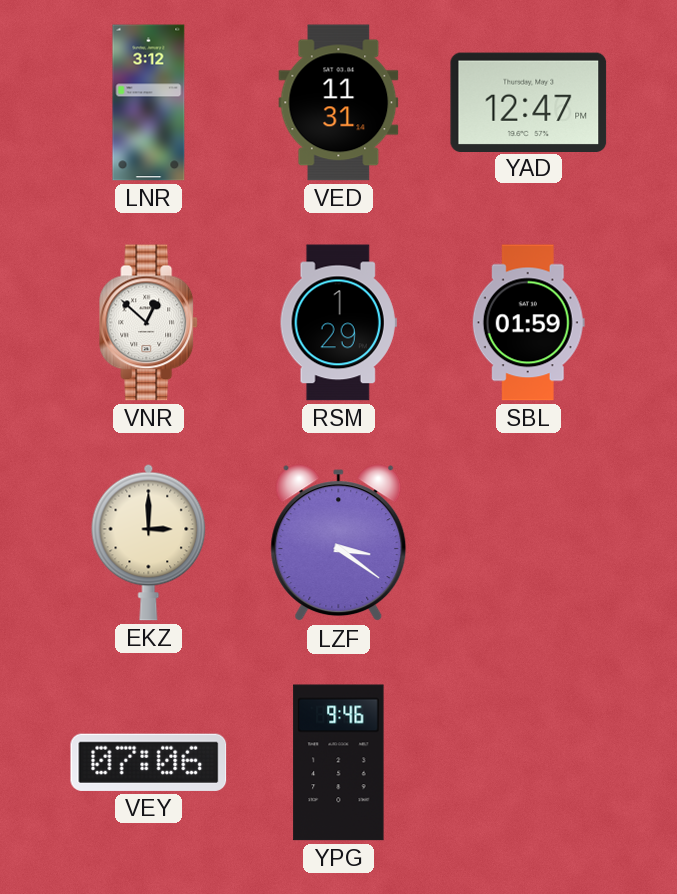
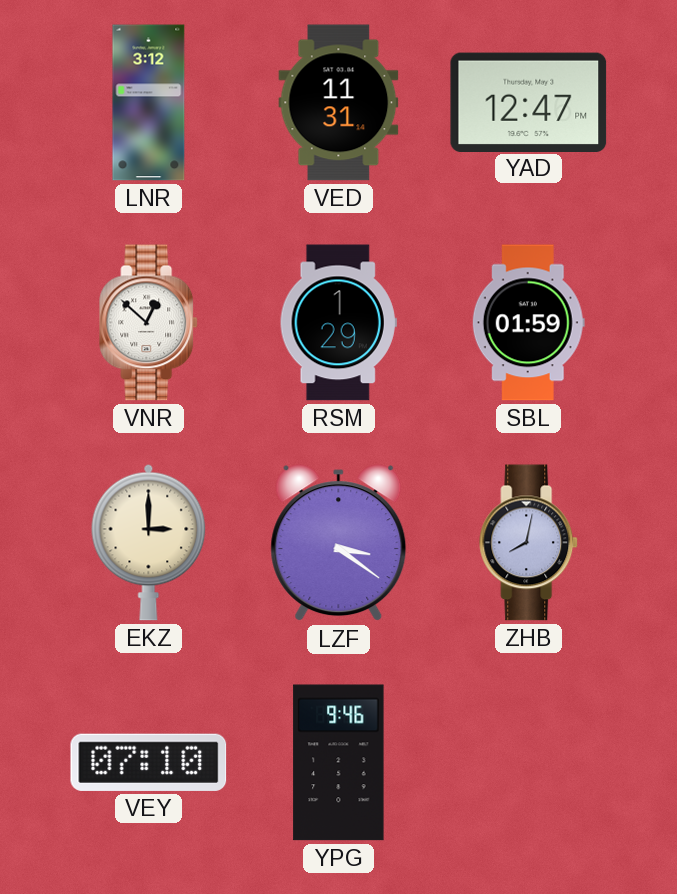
ZHB: none -> 8:02 (529, 543)
VEY: 07:06 -> 07:10 (149, 762)
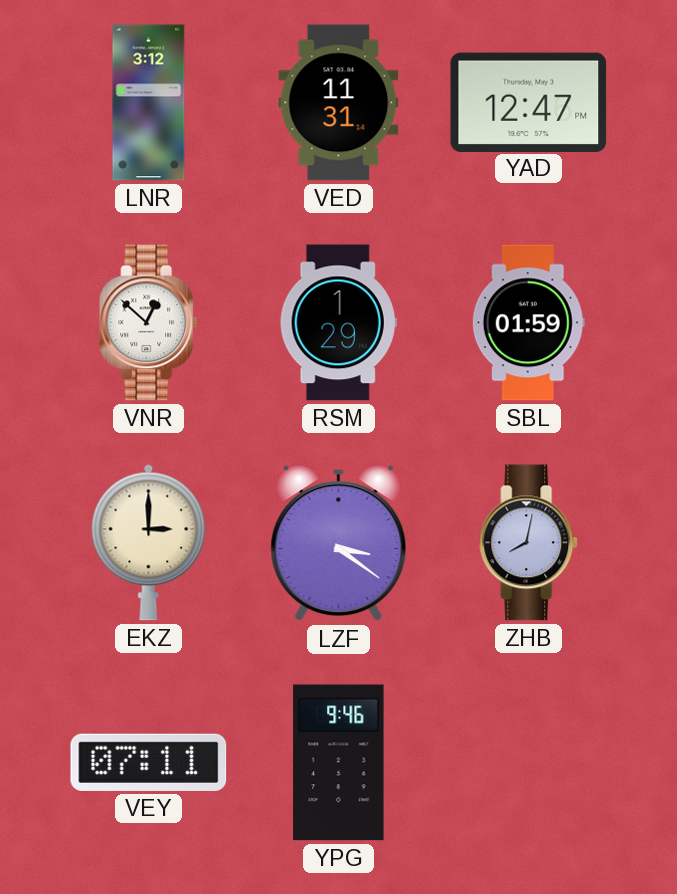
VEY: 07:10 -> 07:11 (149, 762)
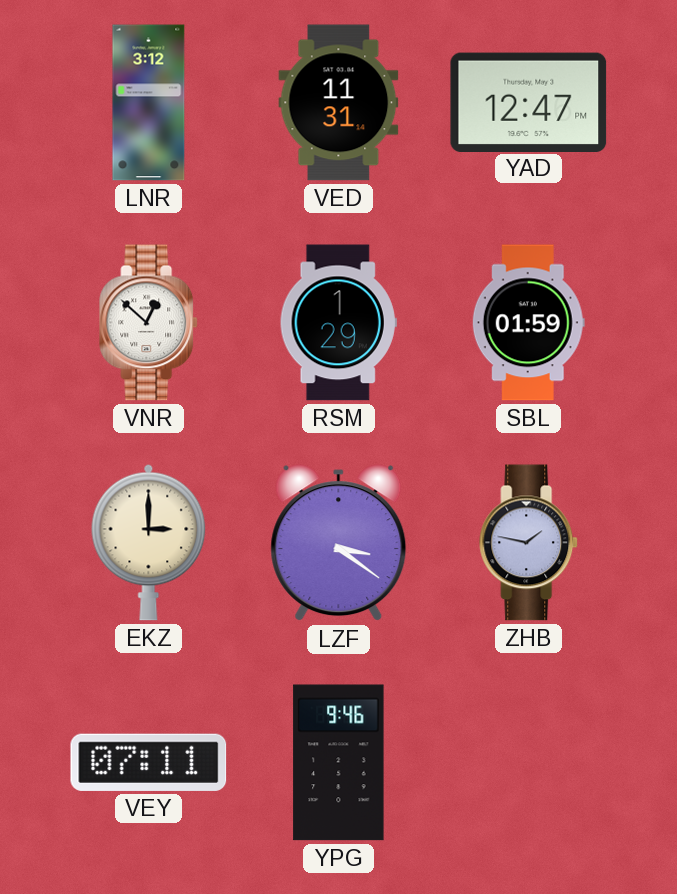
ZHB: 8:02 -> 1:47 (529, 543)
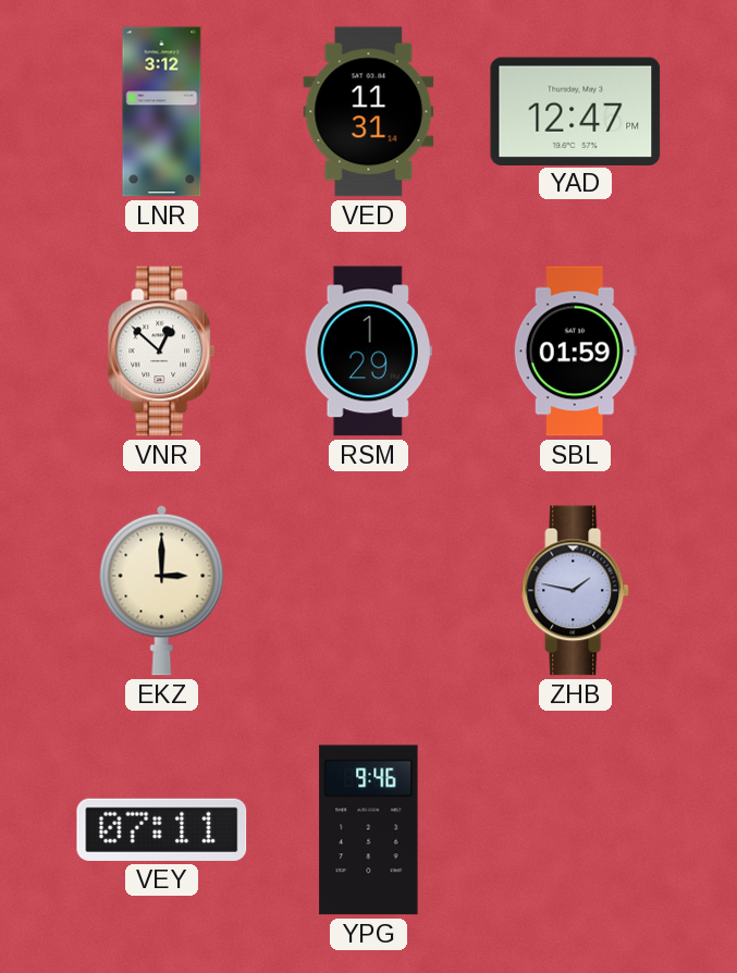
LZF: 3:21 -> none (339, 543)
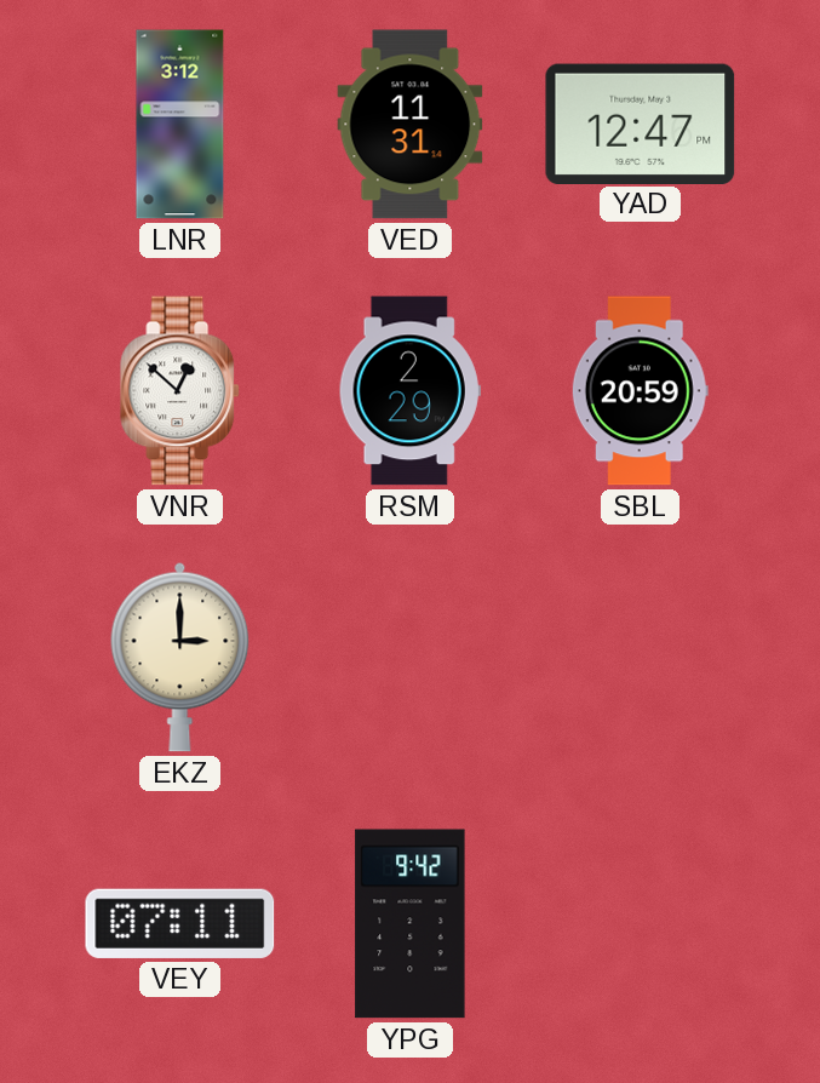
RSM: 1:29 -> 2:29 (409, 391)
SBL: 01:59 -> 20:59 (640, 391)
ZHB: 1:47 -> none (576, 591)
YPG: 9:46 -> 9:42 (411, 924)
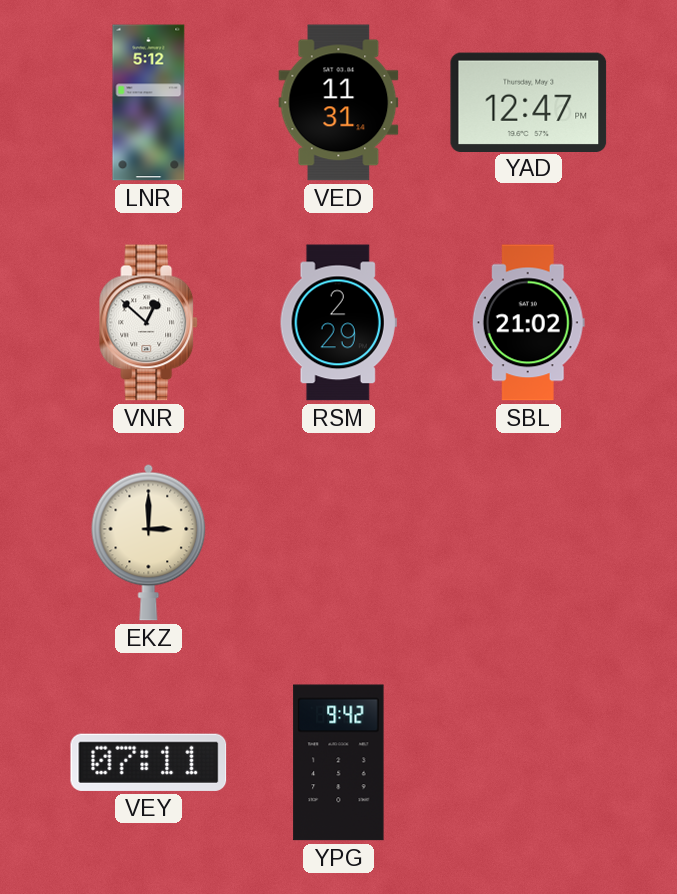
LNR: 3:12 -> 5:12 (149, 103)
SBL: 20:59 -> 21:02 (528, 323)
